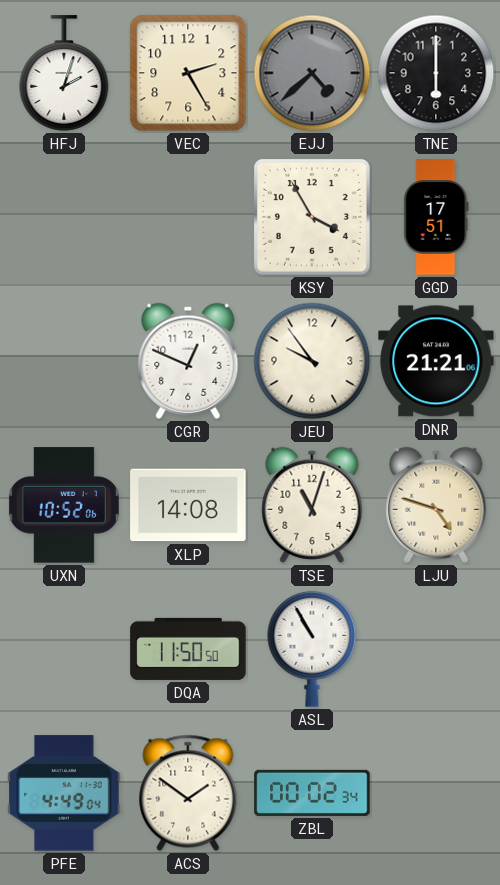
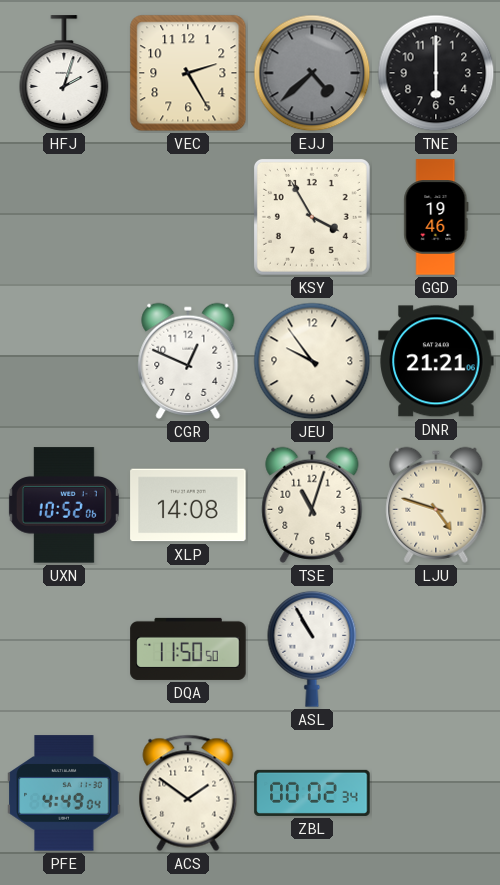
GGD: 17:51 -> 19:46 (436, 217)
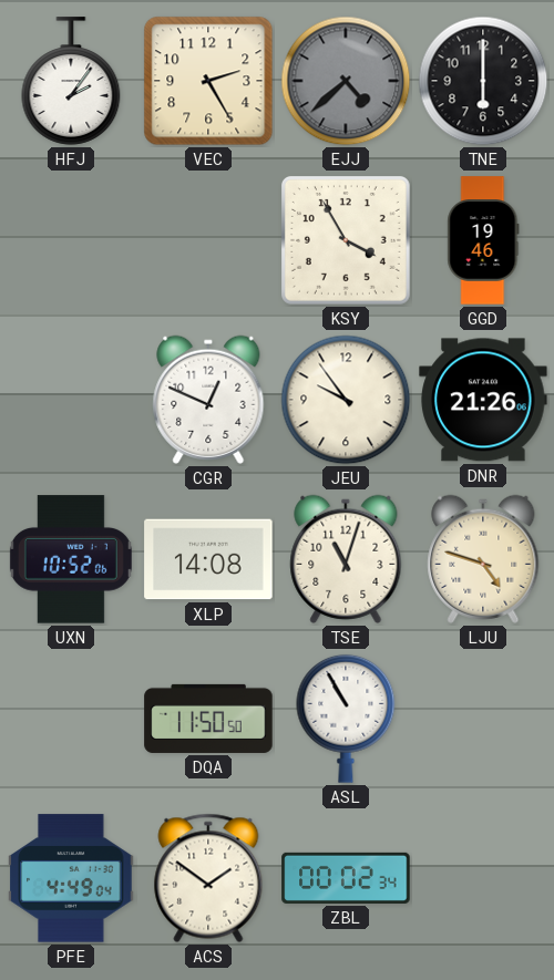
HFJ: 2:03 -> 2:06 (71, 81)
DNR: 21:21 -> 21:26 (483, 400)
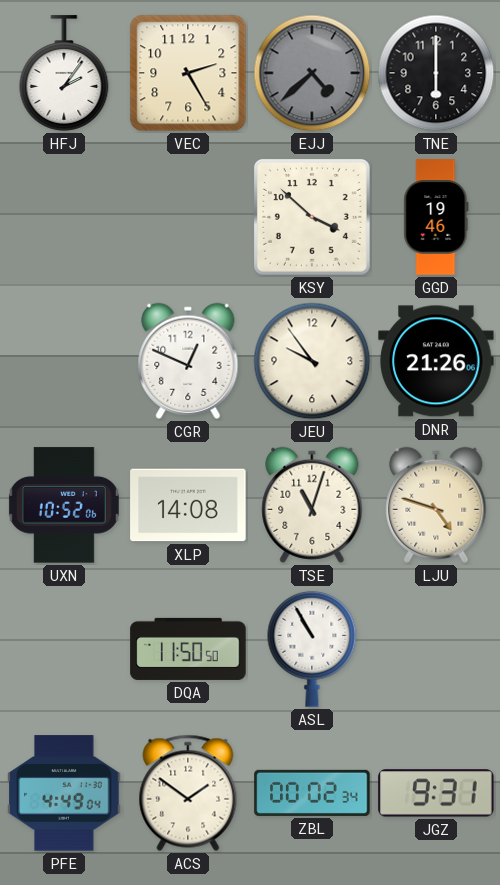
KSY: 3:55 -> 3:52 (312, 217)
JGZ: none -> 9:31 (436, 793)
